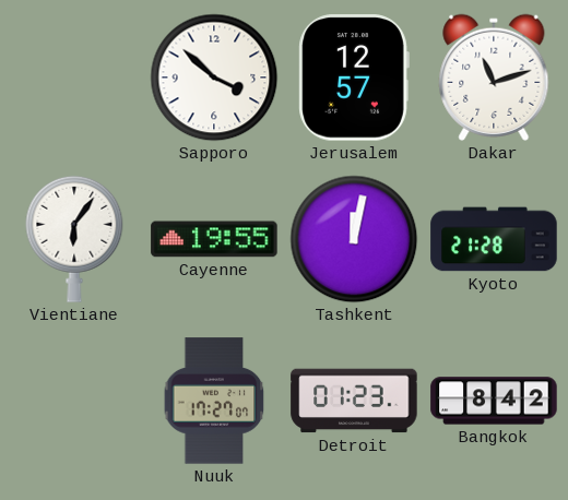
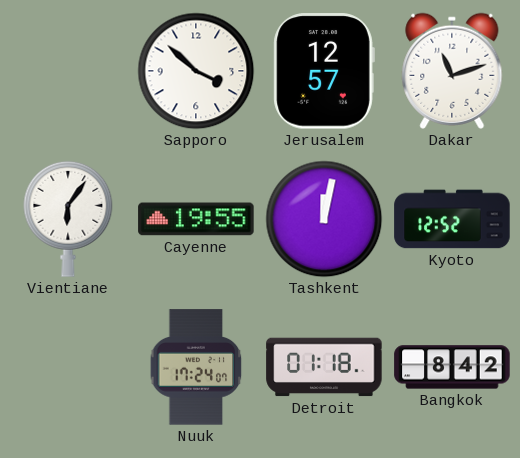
Kyoto: 21:28 -> 12:52 (452, 219)
Nuuk: 17:27 -> 17:24 (196, 367)
Detroit: 01:23 -> 01:18 (324, 367)
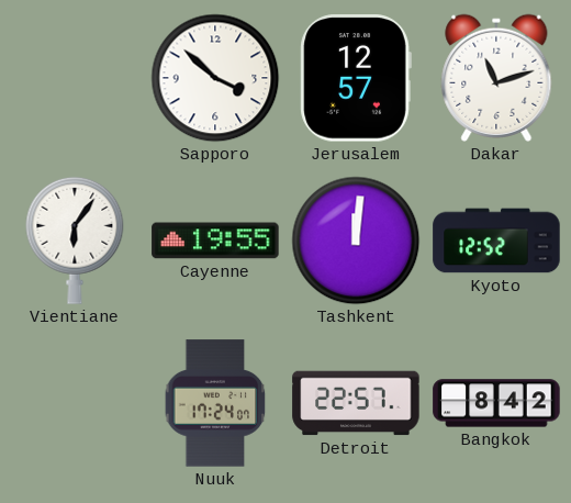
Tashkent: 12:02 -> 12:01 (356, 241)
Detroit: 01:18 -> 22:57 (356, 403)
